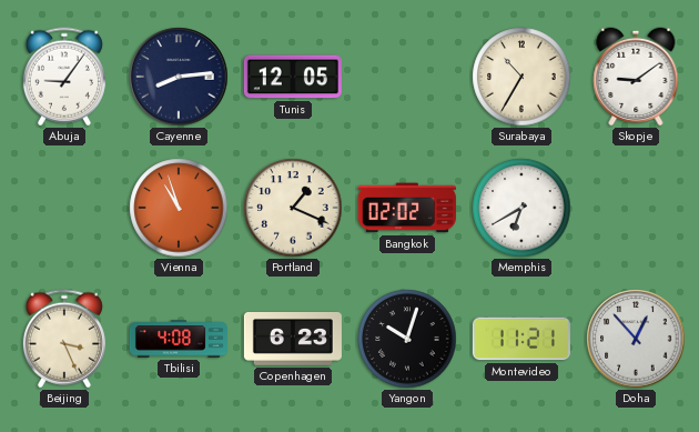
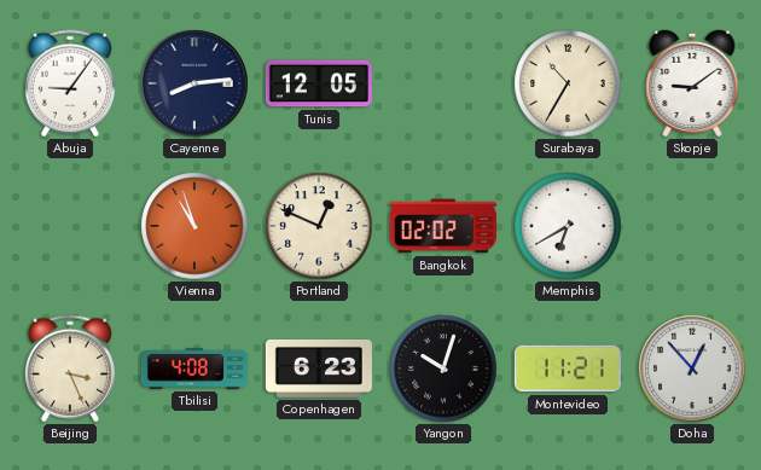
Portland: 1:19 -> 12:49 (319, 226)
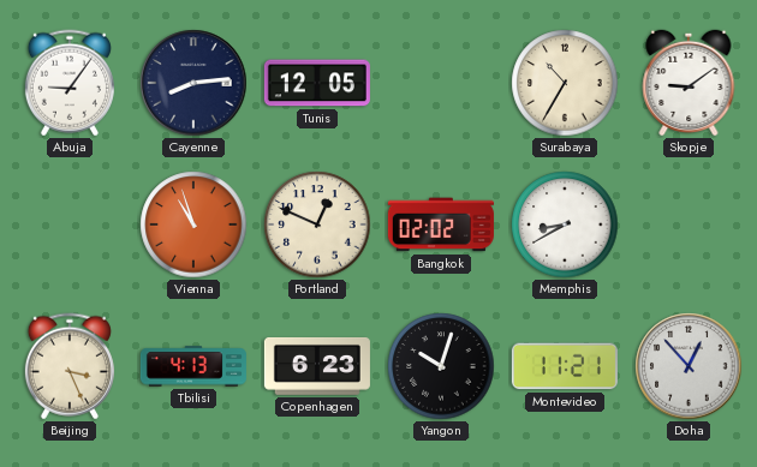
Memphis: 6:40 -> 8:40 (565, 224)
Tbilisi: 4:08 -> 4:13 (193, 366)
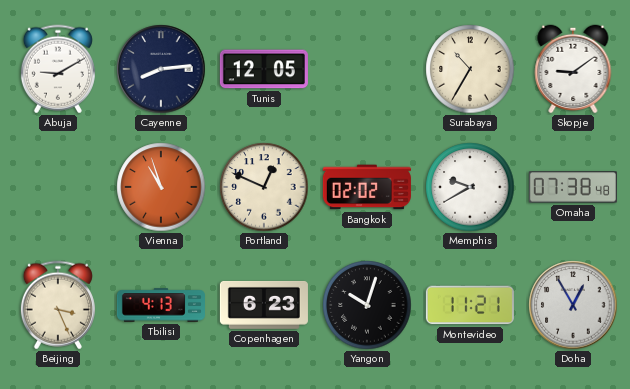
Abuja: 9:06 -> 9:10 (58, 69)
Memphis: 8:40 -> 9:40 (470, 187)
Omaha: none -> 07:38 (573, 187)
Doha: 12:53 -> 12:55 (573, 305)
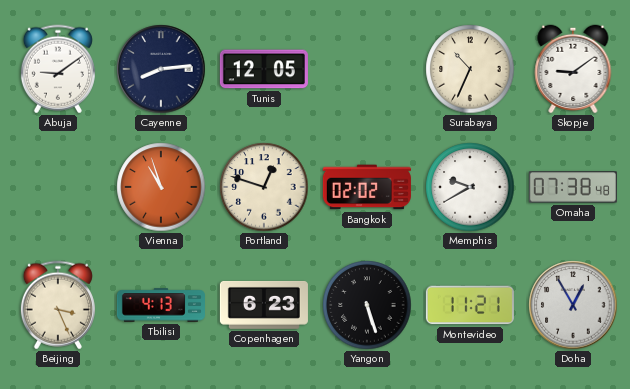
Abuja: 9:10 -> 9:09 (58, 69)
Surabaya: 10:35 -> 10:34 (470, 69)
Portland: 12:49 -> 12:48 (264, 187)
Yangon: 10:03 -> 5:27 (367, 305)
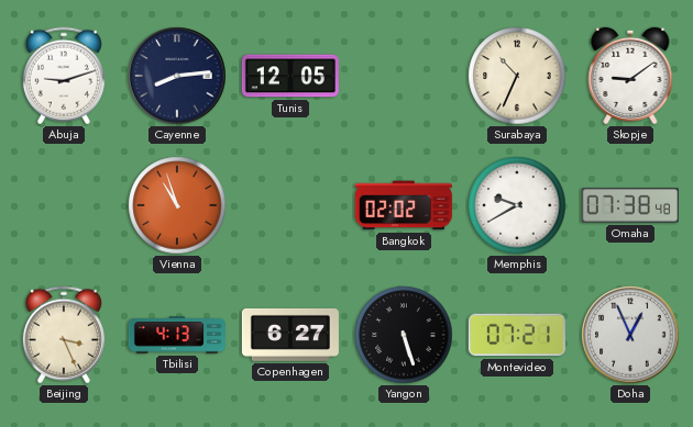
Abuja: 9:09 -> 9:12 (64, 76)
Portland: 12:48 -> none (264, 187)
Copenhagen: 6:23 -> 6:27 (290, 335)
Montevideo: 11:21 -> 07:21 (517, 335)
Doha: 12:55 -> 12:56 (630, 335)
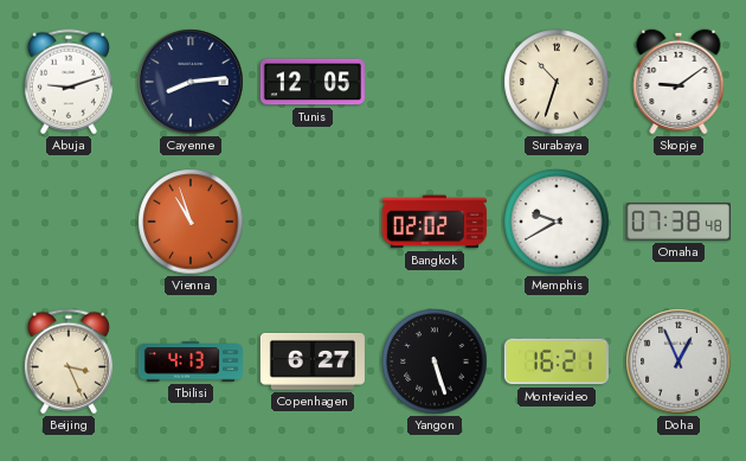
Surabaya: 10:34 -> 10:33 (557, 82)
Montevideo: 07:21 -> 16:21 (557, 361)
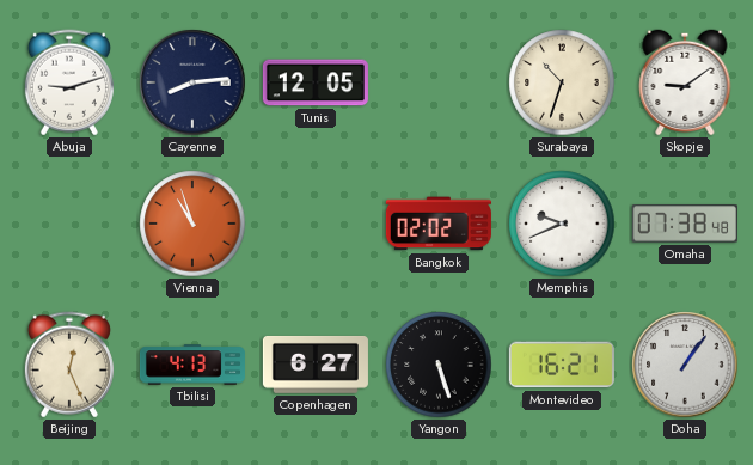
Memphis: 9:40 -> 9:41 (562, 224)
Beijing: 3:26 -> 12:26 (69, 365)
Doha: 12:56 -> 1:06 (685, 365)
